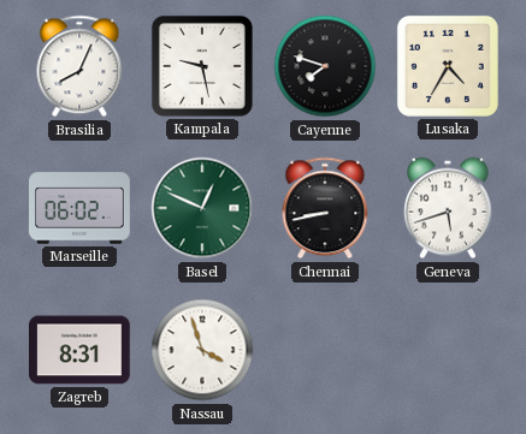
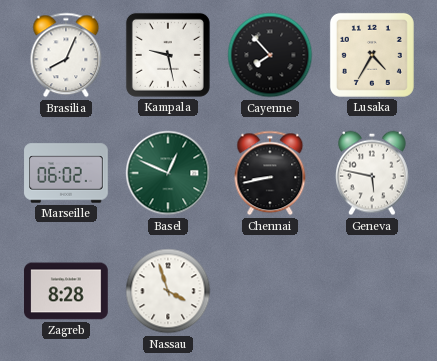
Cayenne: 7:48 -> 7:53 (270, 55)
Geneva: 5:42 -> 5:47 (373, 173)
Zagreb: 8:31 -> 8:28 (67, 291)
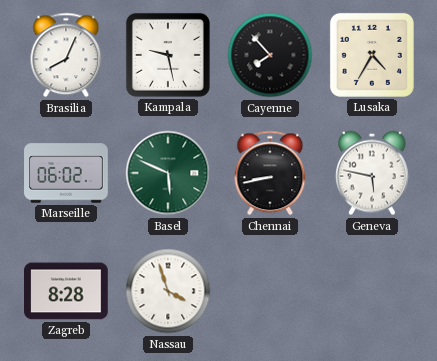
Basel: 12:49 -> 5:49 (168, 173)
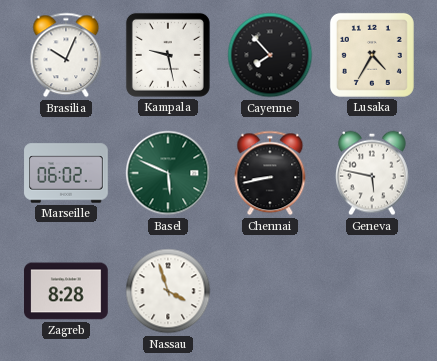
Brasilia: 8:04 -> 10:04 (66, 55)
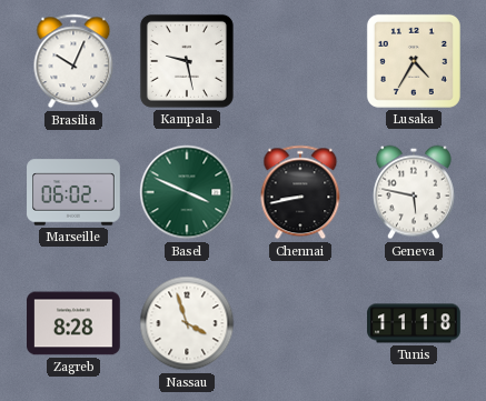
Cayenne: 7:53 -> none (270, 55)
Basel: 5:49 -> 3:49 (187, 192)
Tunis: none -> 11:18 (414, 323)
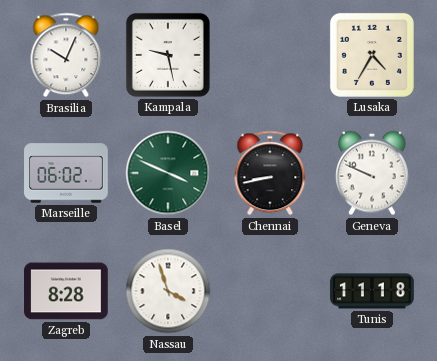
Geneva: 5:47 -> 9:49 (373, 173)
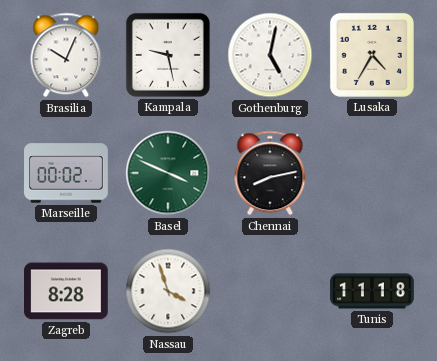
Gothenburg: none -> 5:02 (270, 55)
Marseille: 06:02 -> 00:02 (66, 173)
Chennai: 8:43 -> 8:13 (270, 173)
Geneva: 9:49 -> none (373, 173)
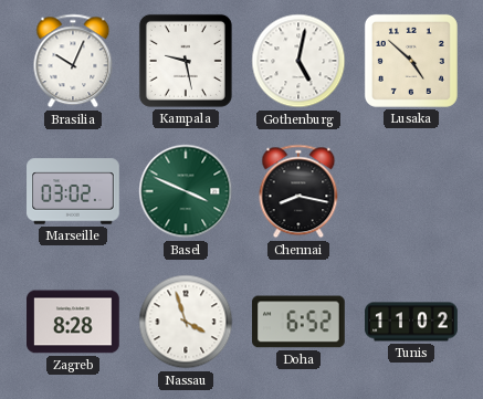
Lusaka: 4:35 -> 4:52 (411, 61)
Marseille: 00:02 -> 03:02 (73, 191)
Chennai: 8:13 -> 8:17 (298, 191)
Doha: none -> 6:52 (300, 322)
Tunis: 11:18 -> 11:02 (411, 322)
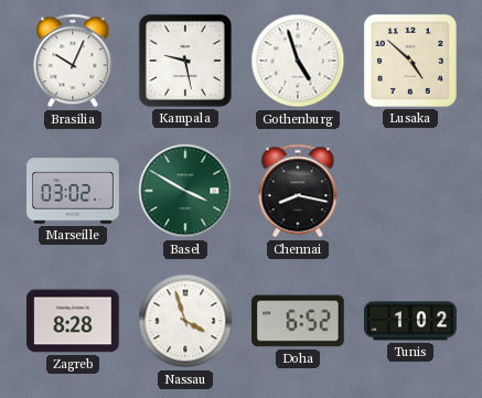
Gothenburg: 5:02 -> 4:57 (298, 61)
Basel: 3:49 -> 3:50 (185, 191)
Tunis: 11:02 -> 1:02 (410, 321)
